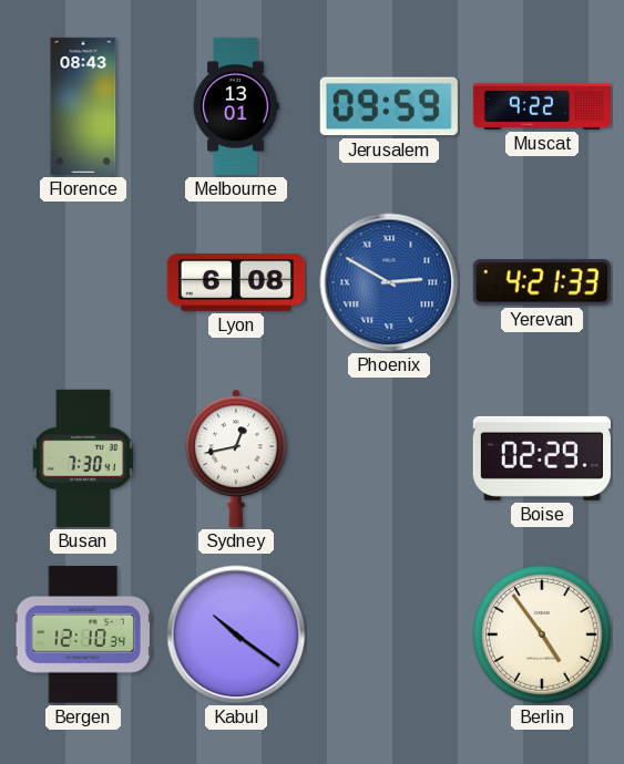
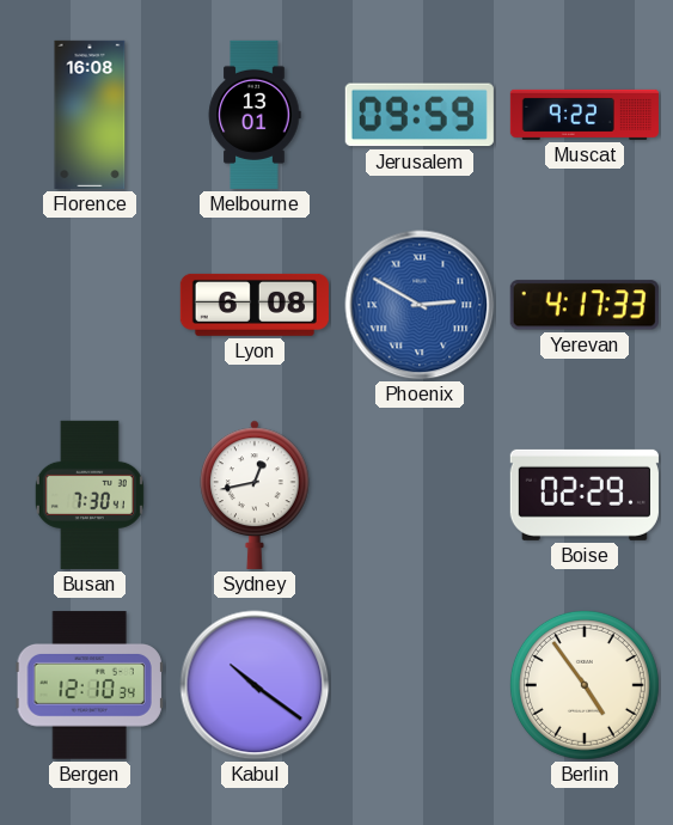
Florence: 08:43 -> 16:08 (90, 115)
Yerevan: 4:21 -> 4:17 (585, 305)
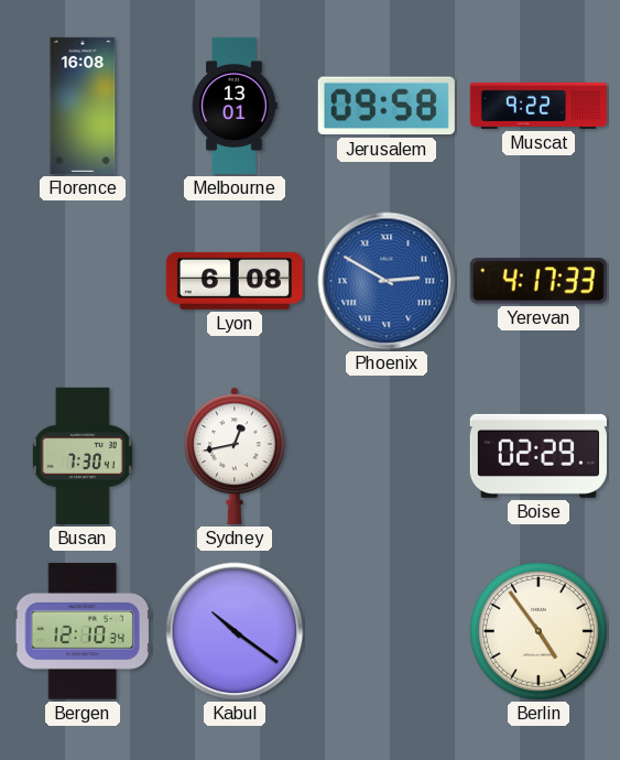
Jerusalem: 09:59 -> 09:58 (387, 106)
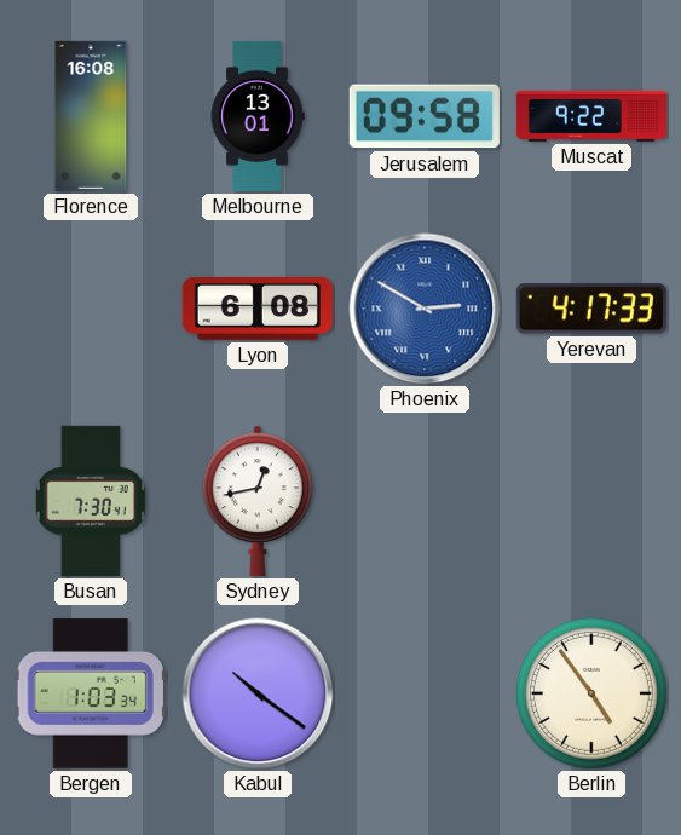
Boise: 02:29 -> none (539, 456)
Bergen: 12:10 -> 1:03 (91, 693)
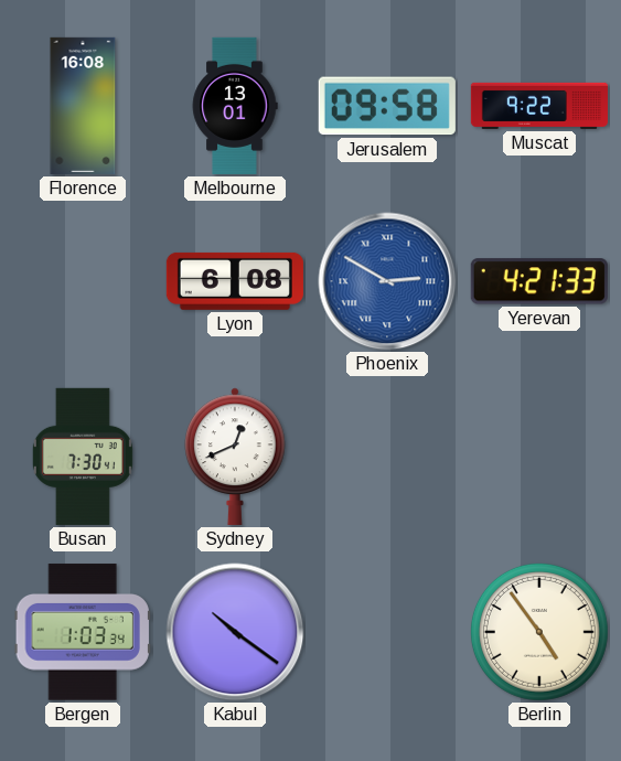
Yerevan: 4:17 -> 4:21 (539, 281)
Sydney: 12:43 -> 12:41 (235, 457)
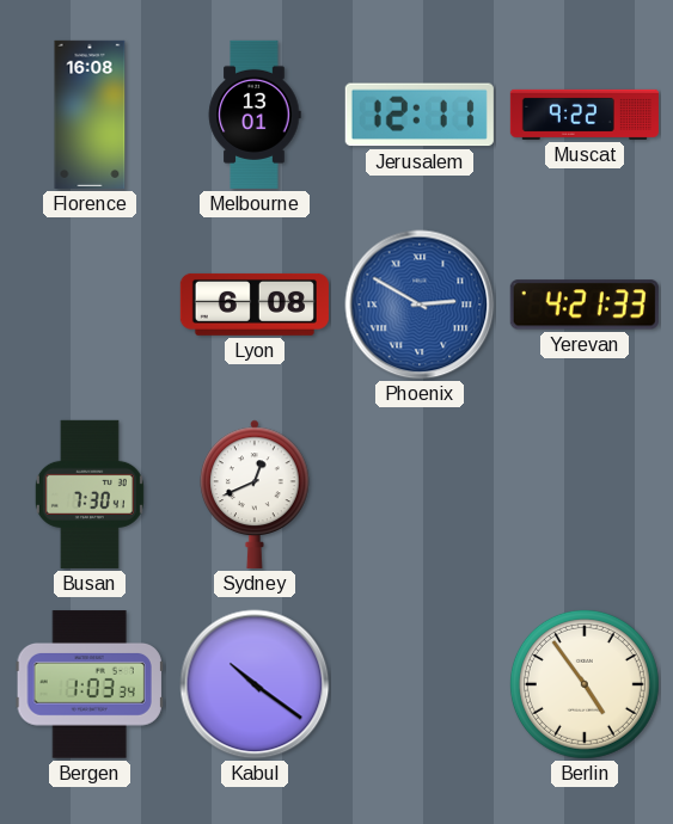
Jerusalem: 09:58 -> 12:11 (420, 115)
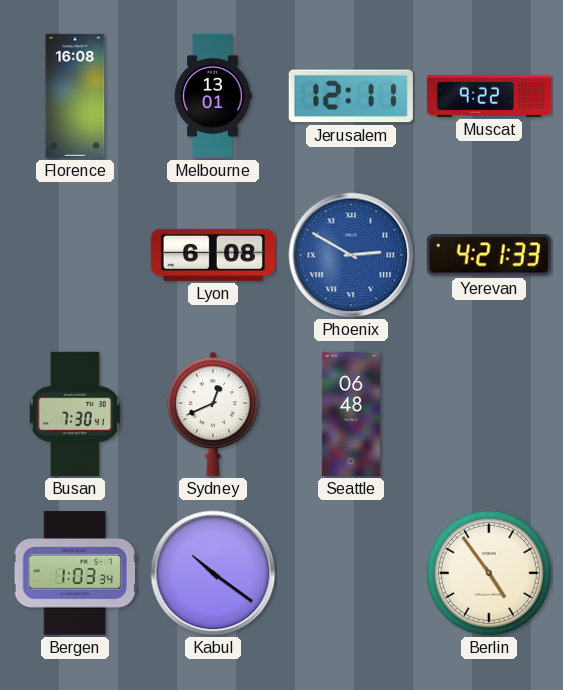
Seattle: none -> 06:48 (351, 414)
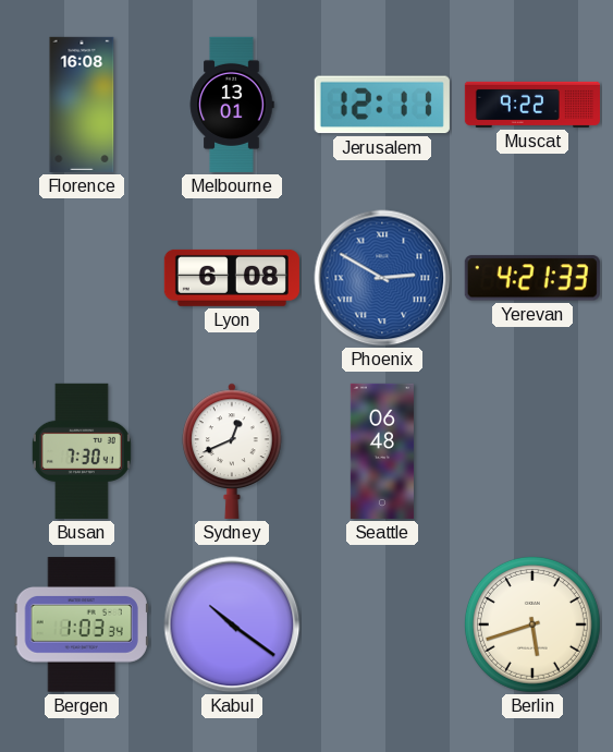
Berlin: 4:54 -> 5:42 (532, 624)
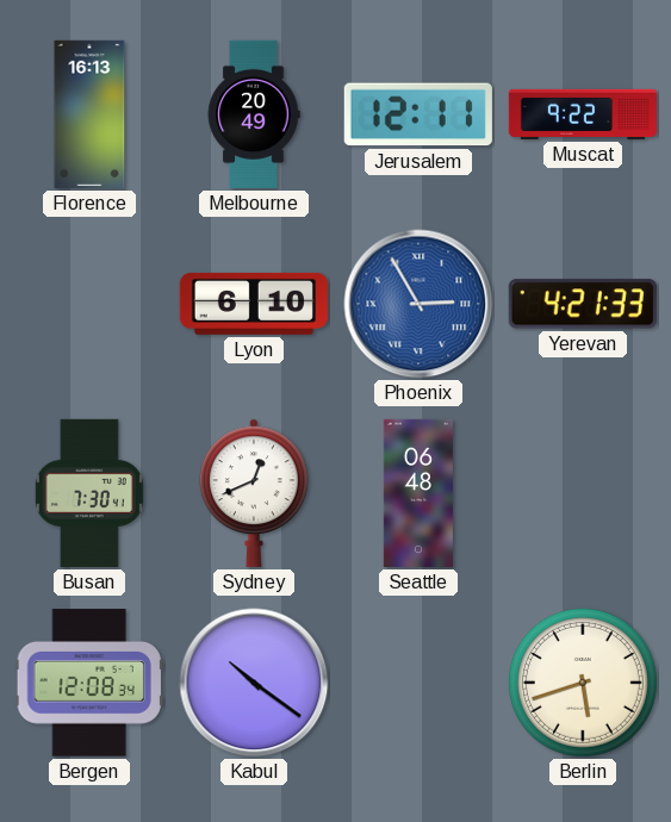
Florence: 16:08 -> 16:13 (89, 114)
Melbourne: 13:01 -> 20:49 (254, 114)
Lyon: 6:08 -> 6:10 (254, 304)
Phoenix: 2:50 -> 2:55 (418, 304)
Bergen: 1:03 -> 12:08 (89, 683)
